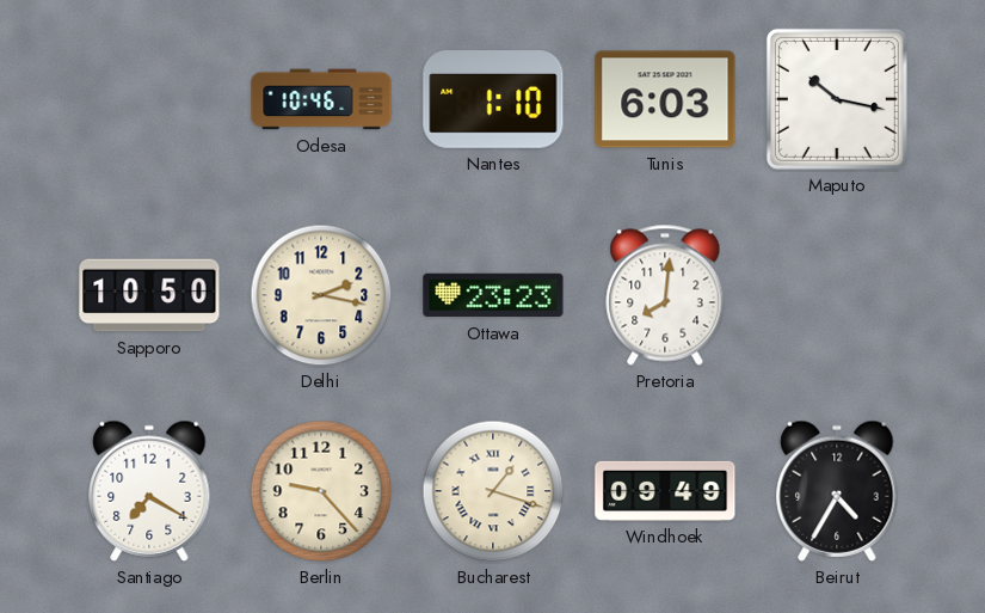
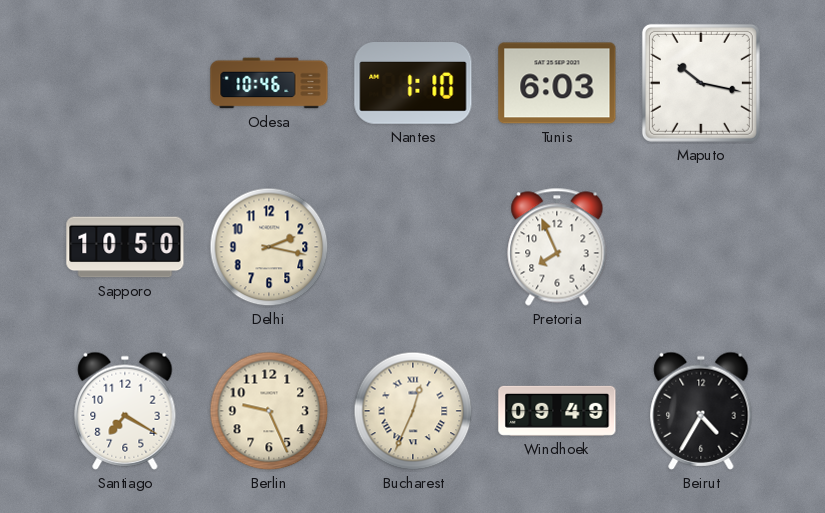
Ottawa: 23:23 -> none (493, 295)
Pretoria: 8:01 -> 7:56 (557, 247)
Berlin: 9:23 -> 9:26 (269, 411)
Bucharest: 1:18 -> 12:34 (413, 411)
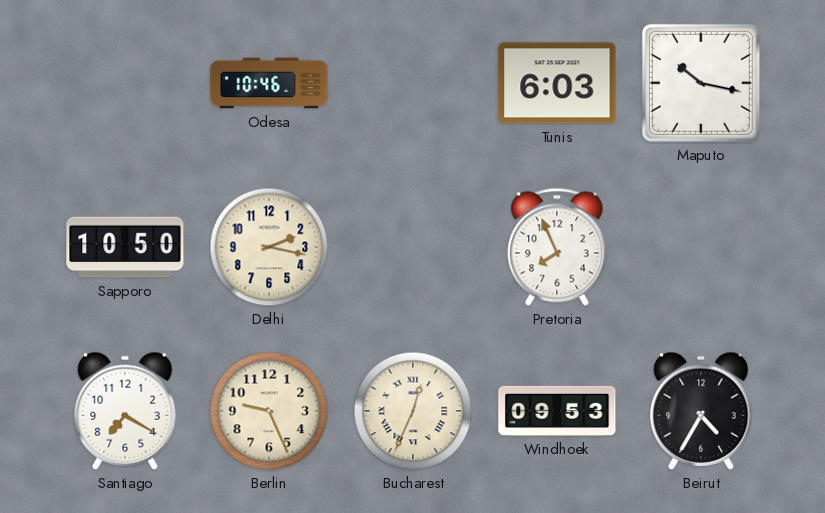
Nantes: 1:10 -> none (413, 84)
Windhoek: 09:49 -> 09:53 (557, 411)
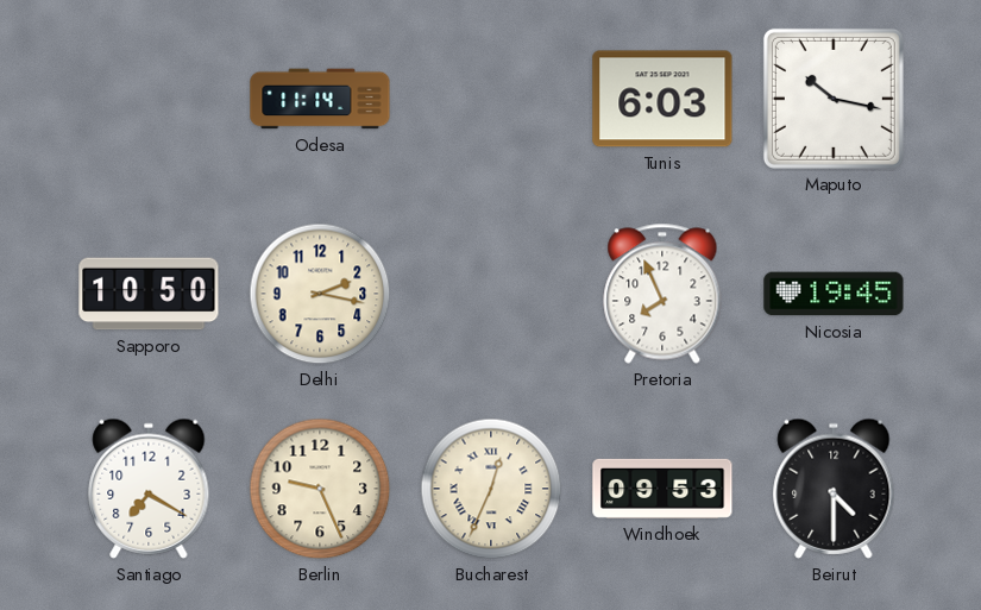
Odesa: 10:46 -> 11:14 (320, 99)
Nicosia: none -> 19:45 (834, 294)
Beirut: 4:35 -> 4:30 (834, 489)
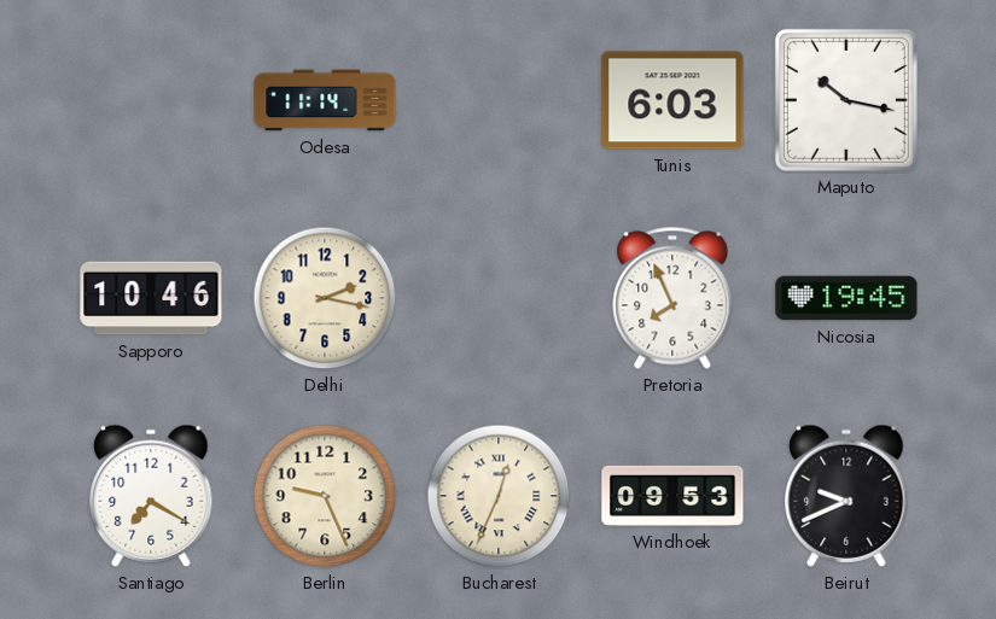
Sapporo: 10:50 -> 10:46 (151, 298)
Beirut: 4:30 -> 9:41 (846, 496)
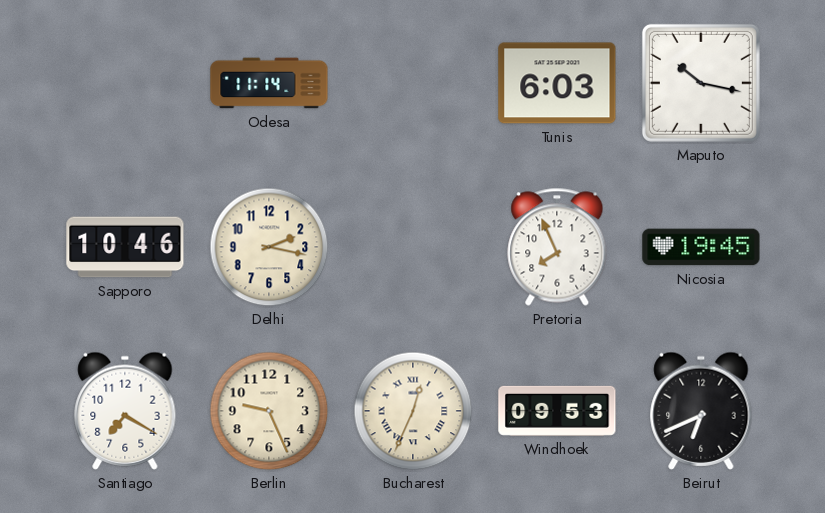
Beirut: 9:41 -> 6:41 (701, 411)
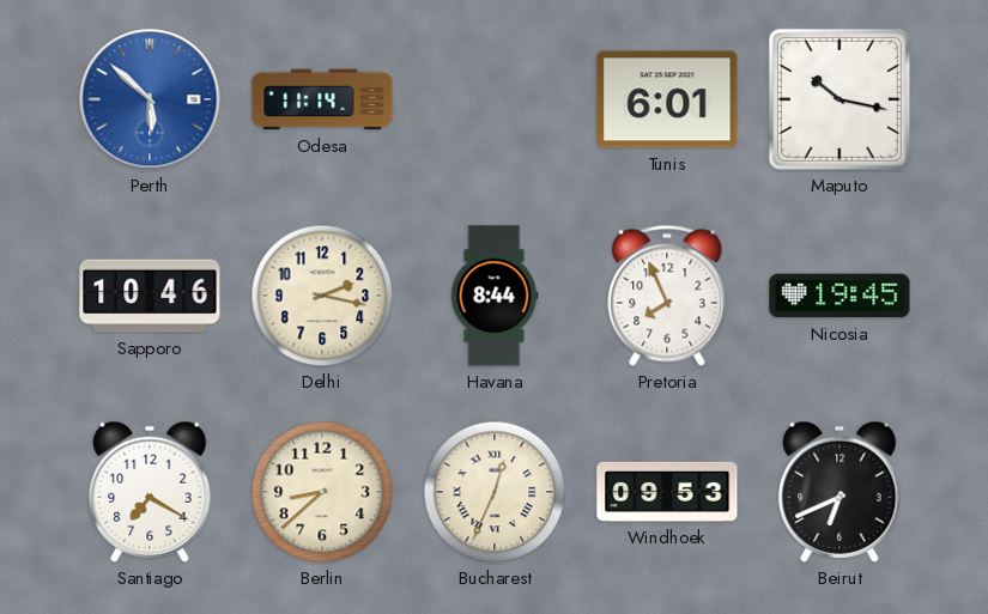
Perth: none -> 5:52 (150, 99)
Tunis: 6:03 -> 6:01 (667, 99)
Havana: none -> 8:44 (495, 296)
Berlin: 9:26 -> 8:38 (322, 492)
